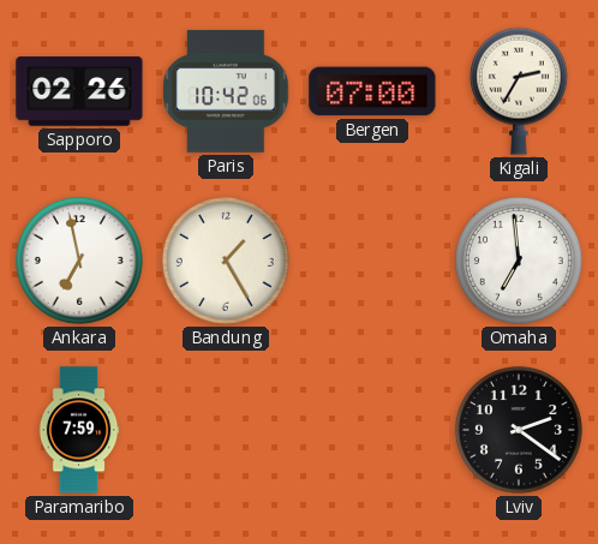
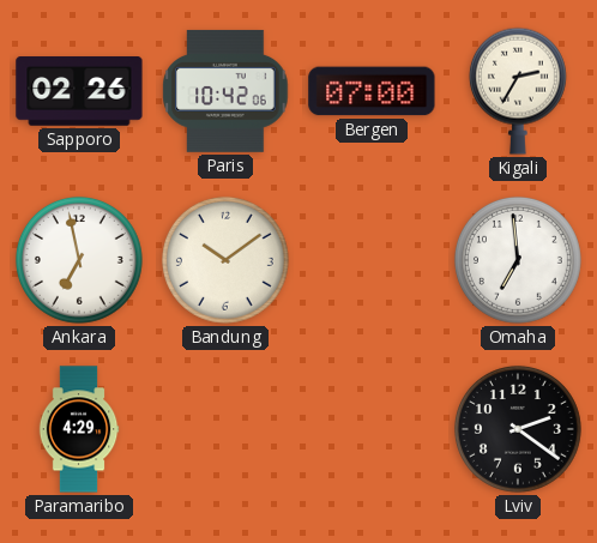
Bandung: 1:25 -> 10:09 (225, 260)
Paramaribo: 7:59 -> 4:29 (79, 429)
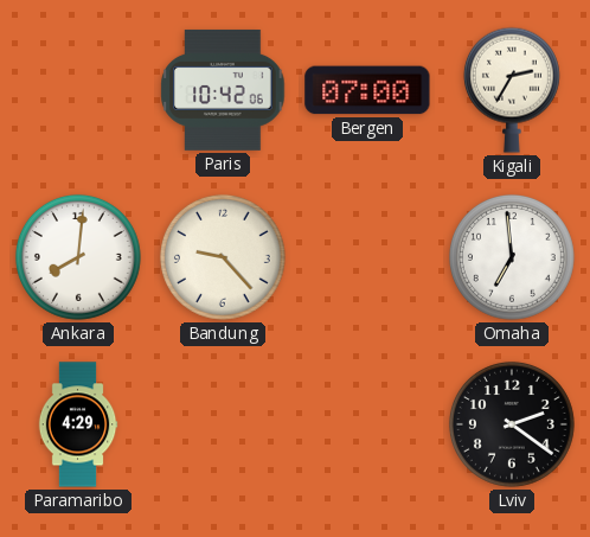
Sapporo: 02:26 -> none (79, 91)
Ankara: 6:58 -> 8:01 (78, 257)
Bandung: 10:09 -> 9:23 (223, 257)
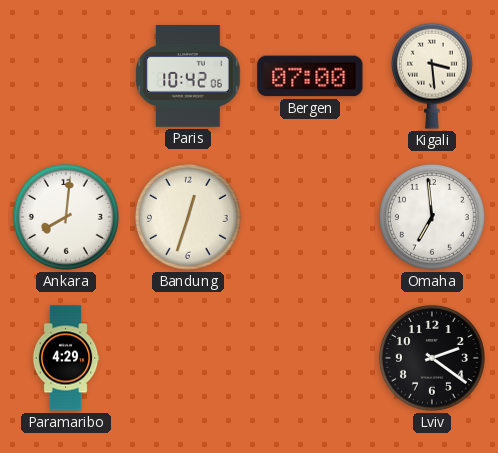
Kigali: 2:35 -> 3:29 (432, 76)
Bandung: 9:23 -> 12:33 (188, 217)
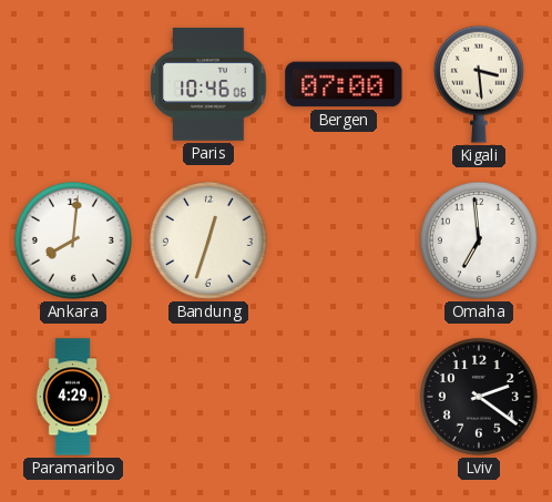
Paris: 10:42 -> 10:46 (208, 84)
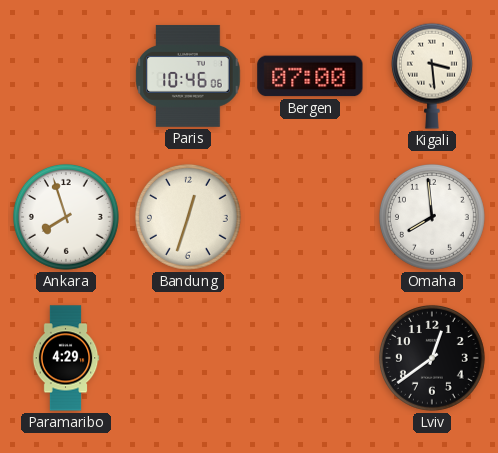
Ankara: 8:01 -> 7:57 (66, 217)
Omaha: 6:59 -> 7:59 (432, 217)
Lviv: 2:21 -> 12:39 (432, 358)
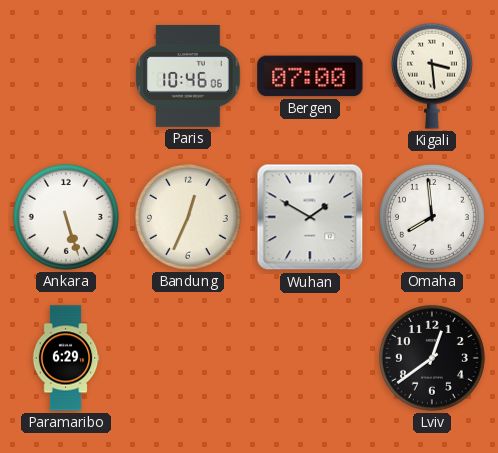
Ankara: 7:57 -> 5:27 (66, 217)
Bandung: 12:33 -> 12:34 (188, 217)
Wuhan: none -> 1:50 (310, 217)
Paramaribo: 4:29 -> 6:29 (66, 358)
